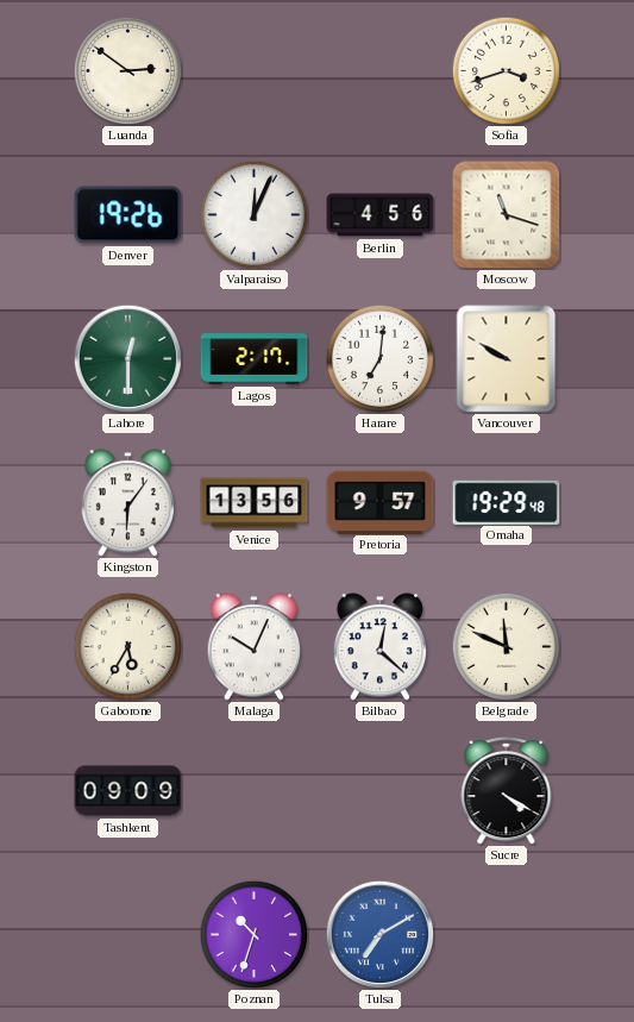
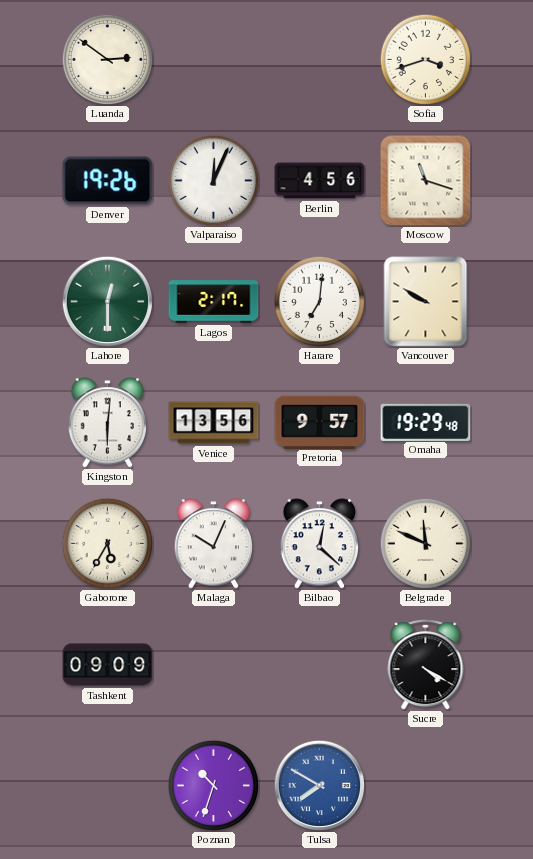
Kingston: 6:06 -> 6:01 (107, 423)
Tulsa: 7:10 -> 7:50 (319, 785)
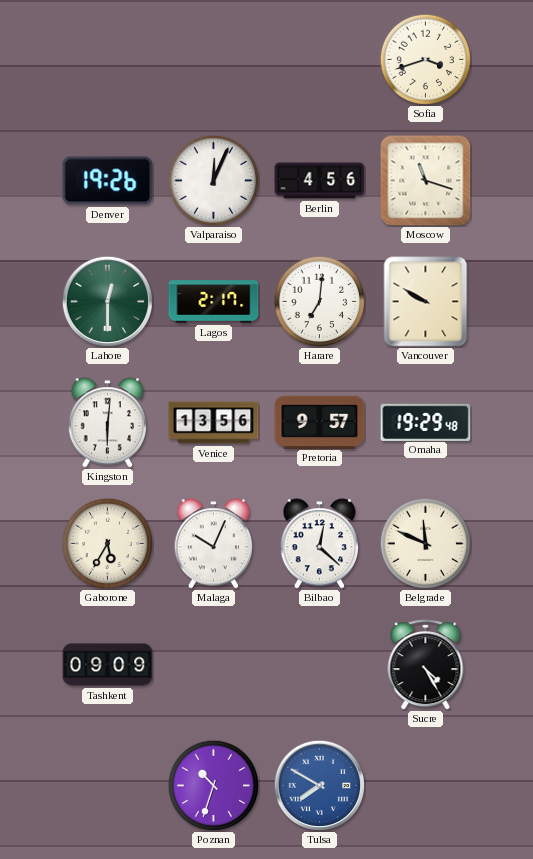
Luanda: 2:51 -> none (107, 59)
Sucre: 4:20 -> 4:25 (426, 665)
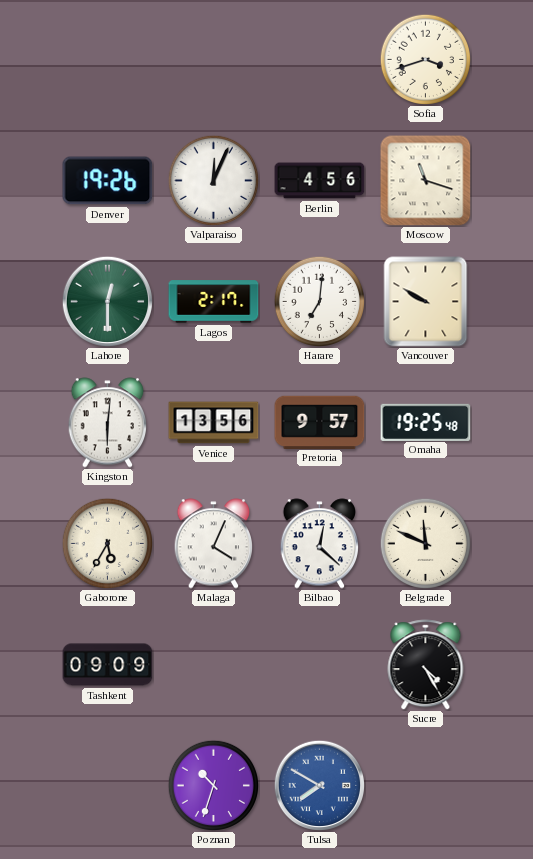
Omaha: 19:29 -> 19:25 (426, 422)
Malaga: 10:04 -> 4:04 (213, 544)
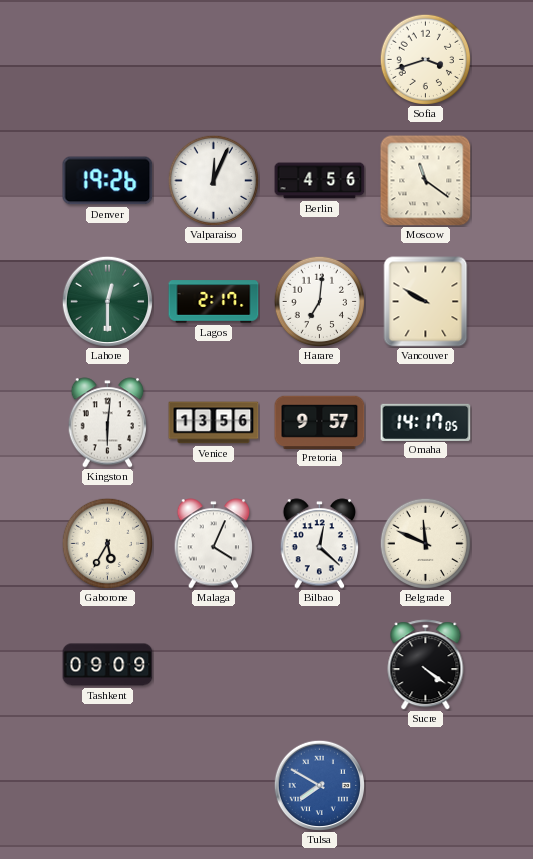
Moscow: 11:18 -> 11:21 (426, 181)
Omaha: 19:25 -> 14:17 (426, 422)
Sucre: 4:25 -> 4:21 (426, 665)
Poznan: 10:33 -> none (213, 785)
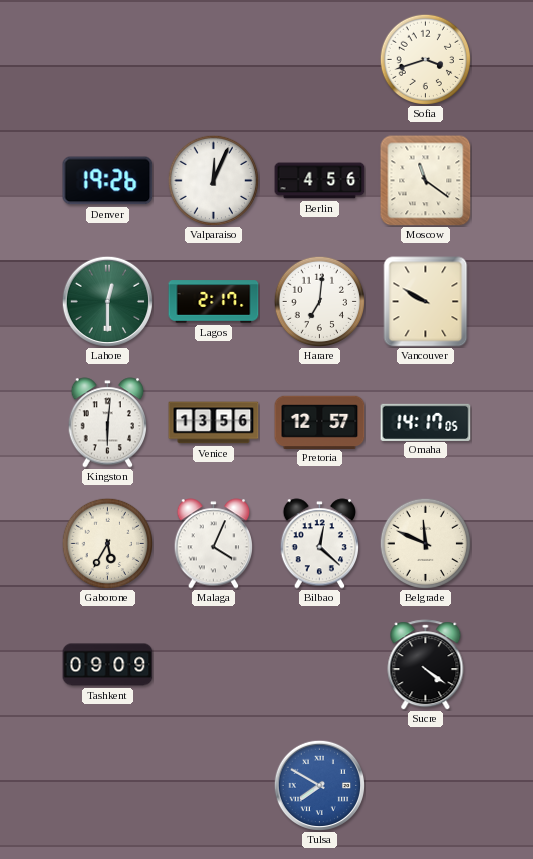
Pretoria: 9:57 -> 12:57 (320, 422)
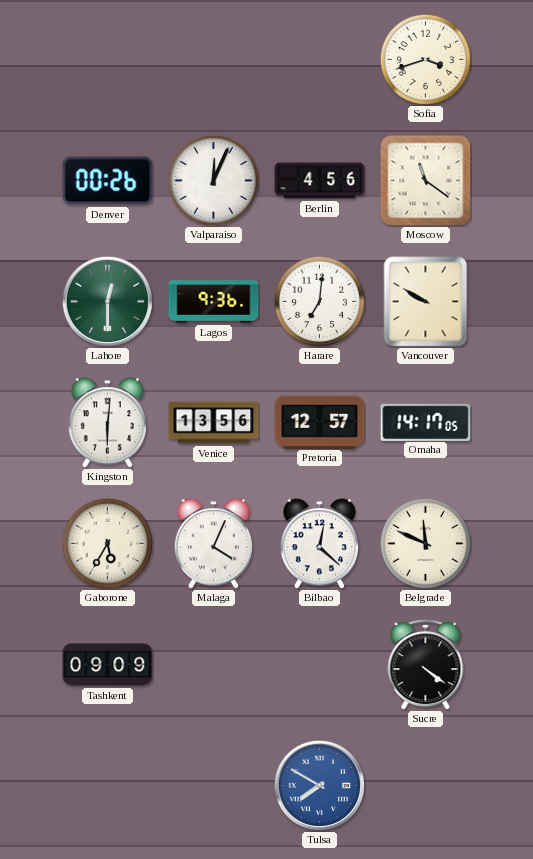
Denver: 19:26 -> 00:26 (108, 181)
Lagos: 2:17 -> 9:36 (214, 302)
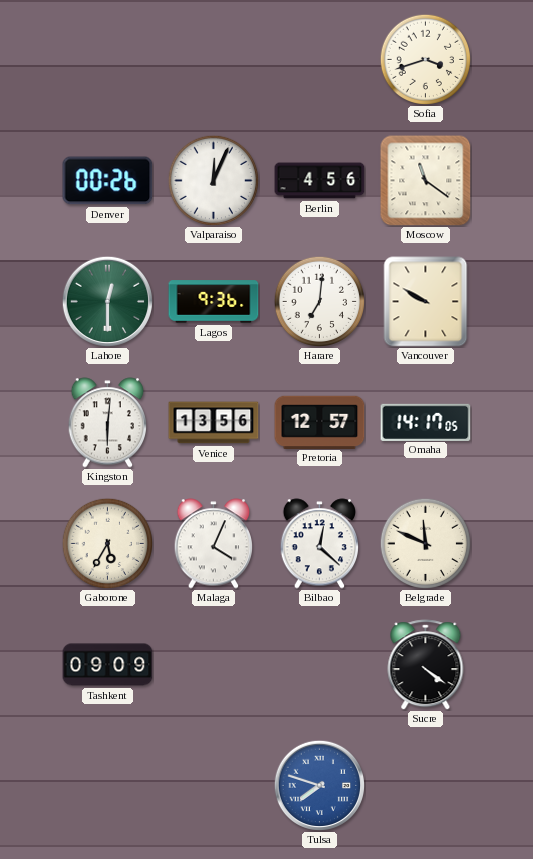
Tulsa: 7:50 -> 7:48 (319, 785)
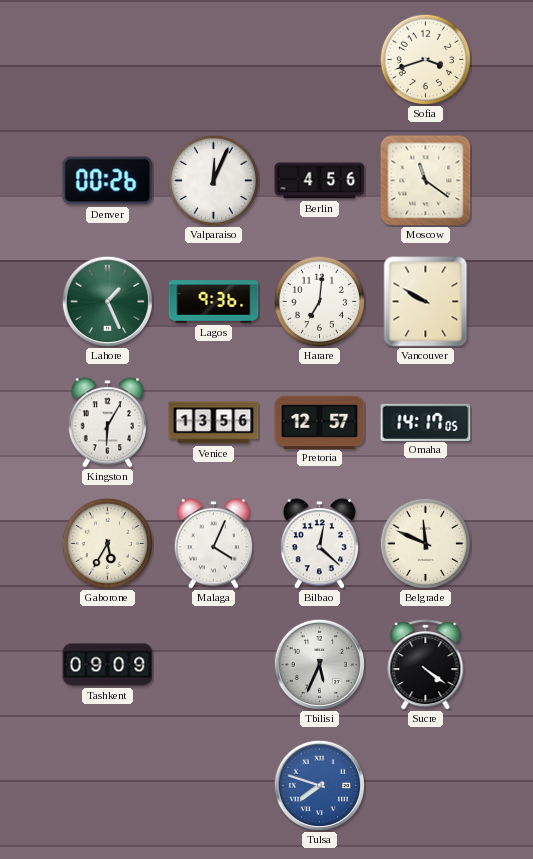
Lahore: 12:30 -> 1:26 (107, 301)
Kingston: 6:01 -> 6:05 (107, 423)
Tbilisi: none -> 5:34 (319, 664)
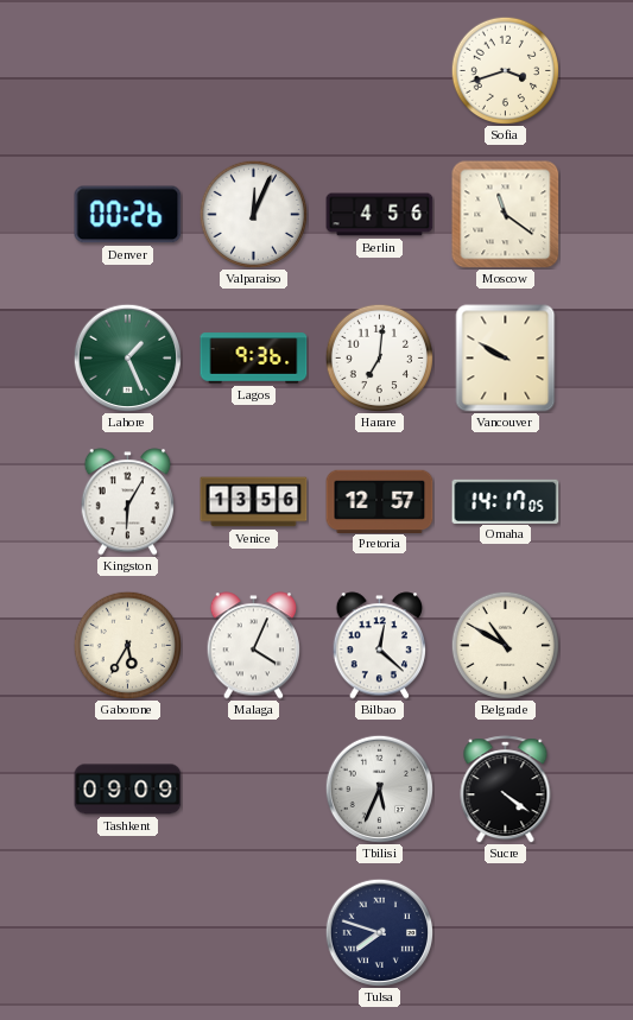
Belgrade: 11:49 -> 10:50 (505, 645)
Tulsa dial: blue -> navy (379, 932)
